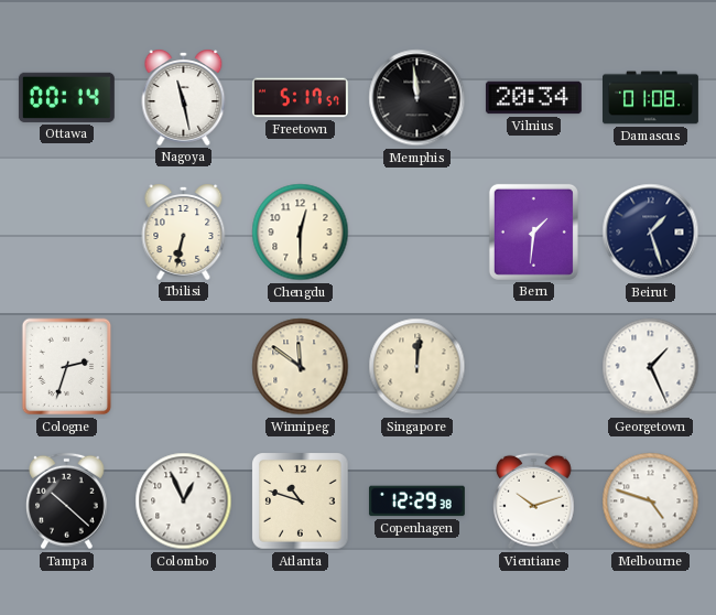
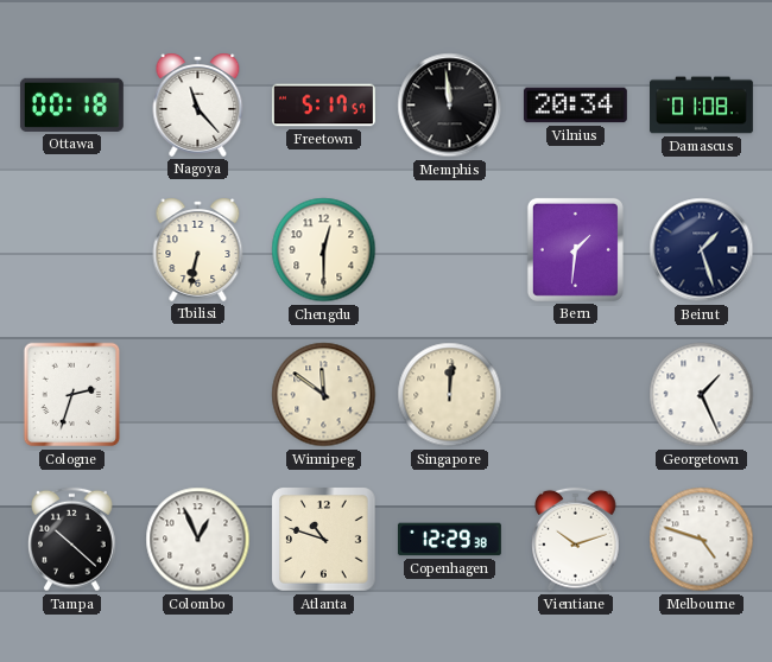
Ottawa: 00:14 -> 00:18 (71, 104)
Nagoya: 11:28 -> 11:23 (198, 104)
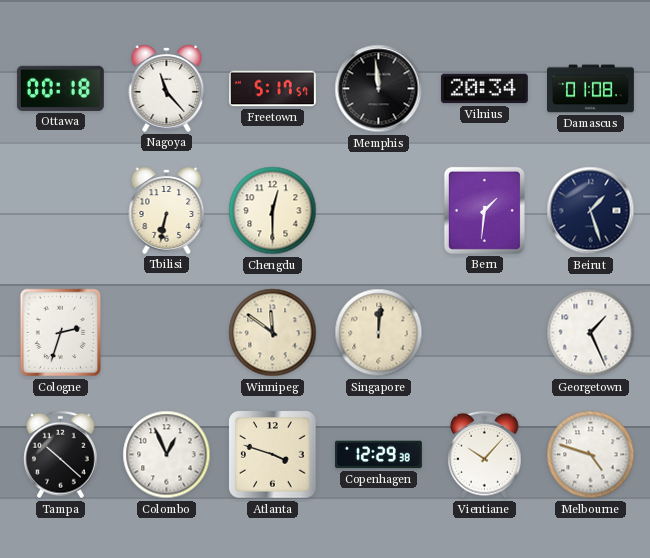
Atlanta: 10:48 -> 3:48 (273, 455)
Vientiane: 10:12 -> 10:07 (485, 455)
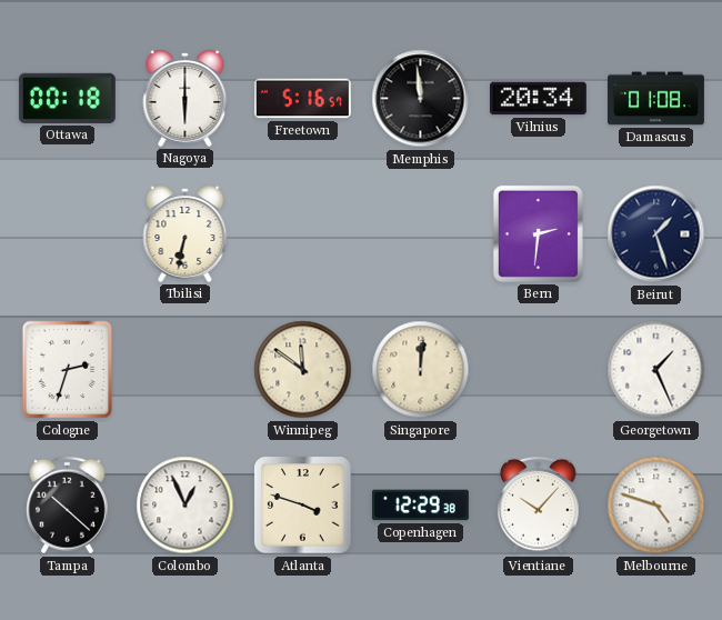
Nagoya: 11:23 -> 6:00 (185, 98)
Freetown: 5:17 -> 5:16 (302, 99)
Chengdu: 12:30 -> none (273, 211)
Bern: 1:31 -> 2:31 (538, 233)
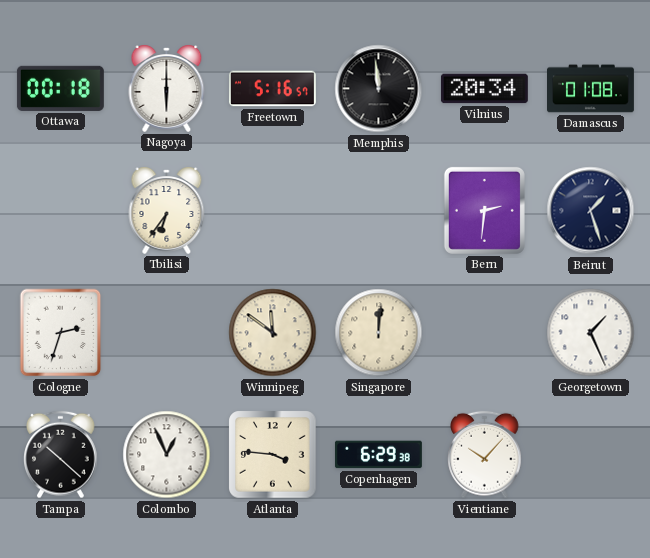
Tbilisi: 6:32 -> 6:36 (167, 210)
Atlanta: 3:48 -> 3:46 (273, 455)
Copenhagen: 12:29 -> 6:29 (378, 455)
Melbourne: 4:48 -> none (656, 506)
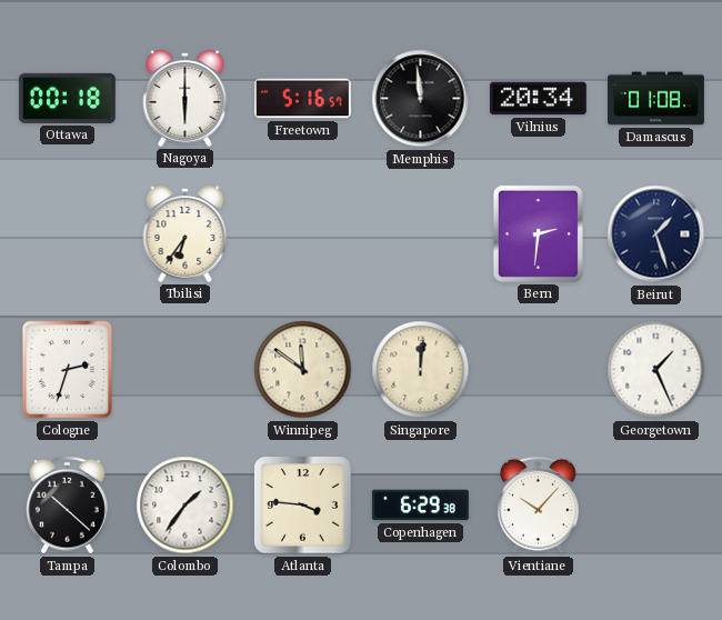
Colombo: 12:56 -> 1:36 (185, 506)
